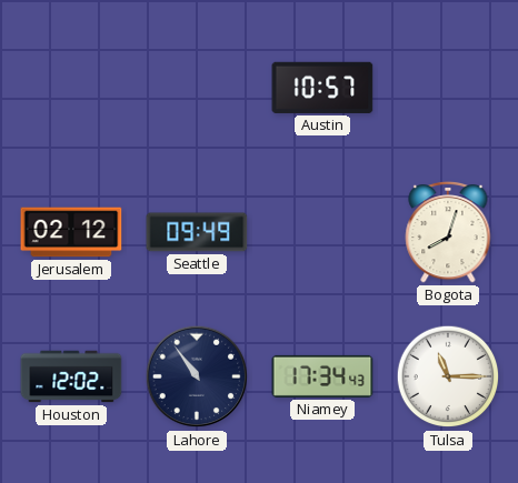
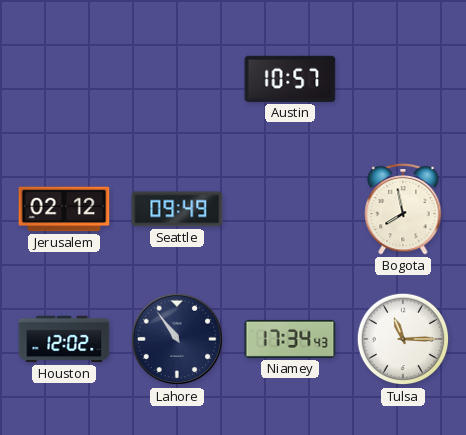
Bogota: 8:03 -> 7:58 (403, 209)
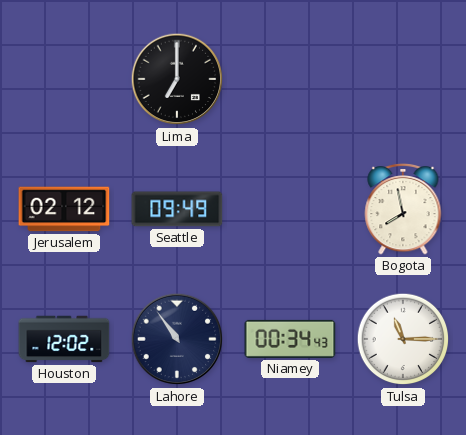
Lima: none -> 7:00 (177, 79)
Austin: 10:57 -> none (290, 79)
Niamey: 17:34 -> 00:34 (290, 339)
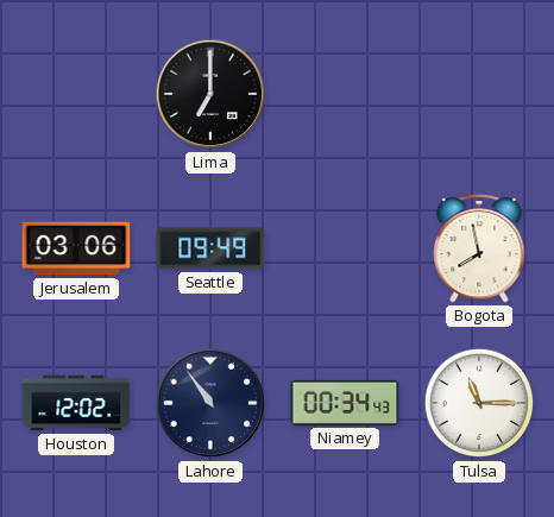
Jerusalem: 02:12 -> 03:06 (76, 248)
